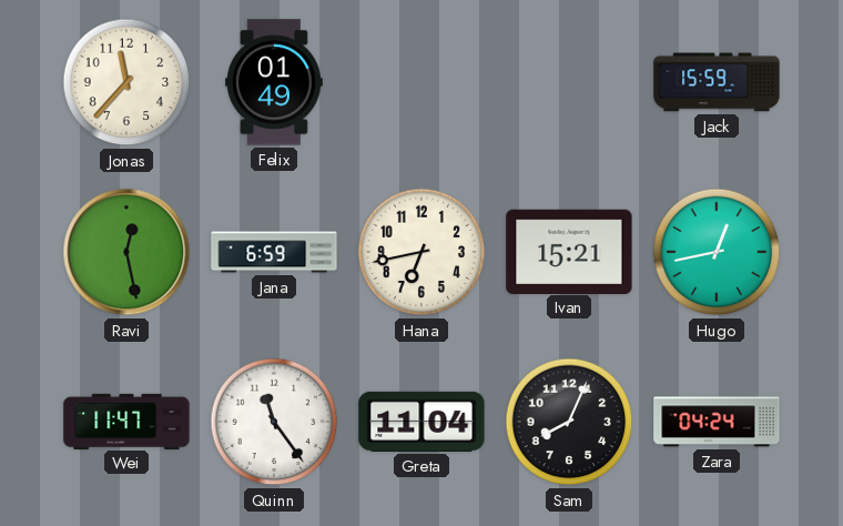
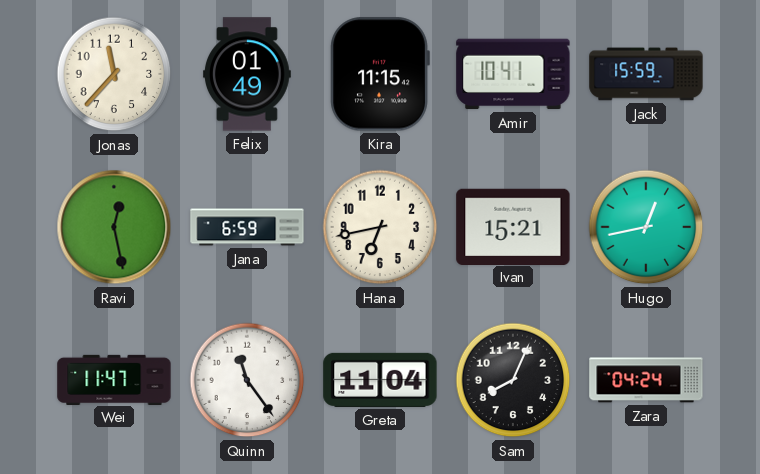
Kira: none -> 11:15 (380, 74)
Amir: none -> 10:41 (513, 74)
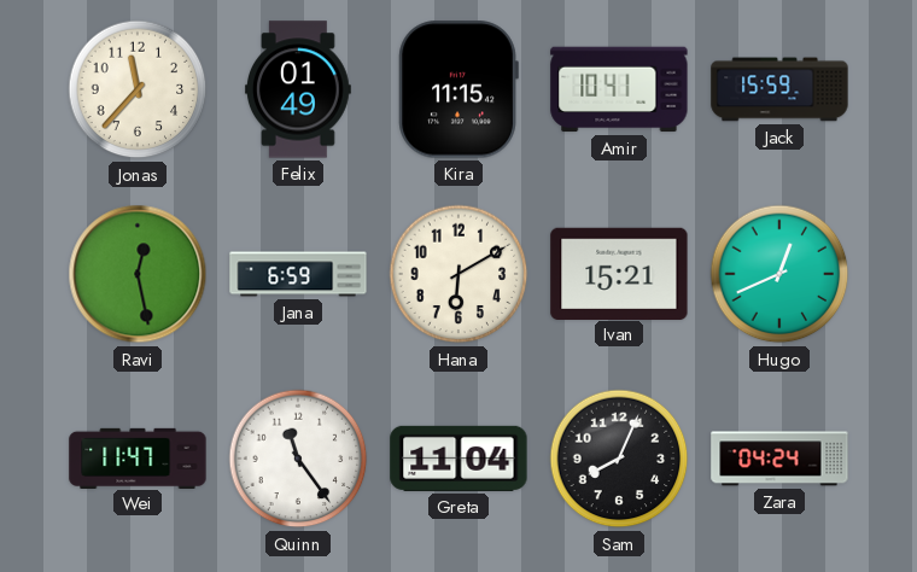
Hana: 6:43 -> 6:10 (458, 274)
Hugo: 12:43 -> 12:41 (779, 274)
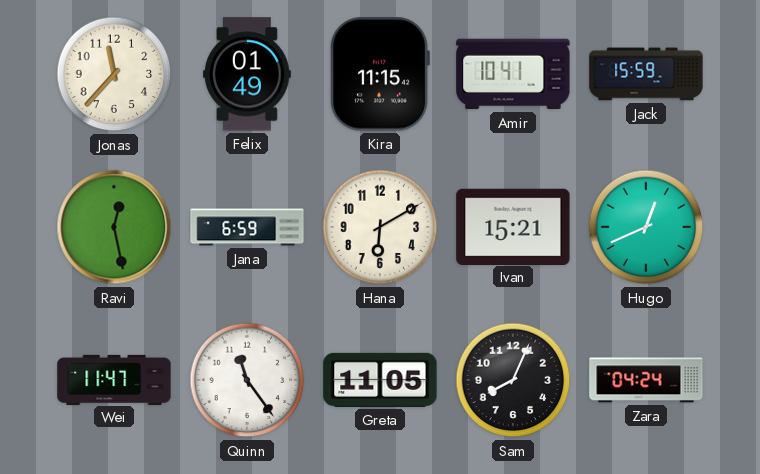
Greta: 11:04 -> 11:05 (380, 380)
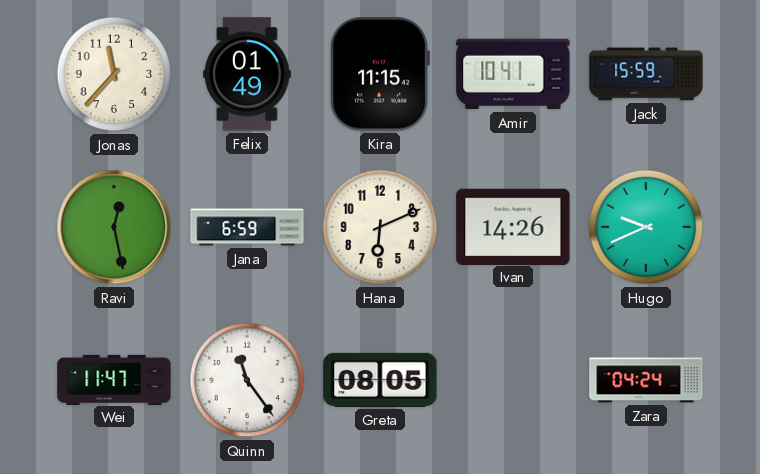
Hana: 6:10 -> 6:11 (380, 227)
Ivan: 15:21 -> 14:26 (513, 226)
Hugo: 12:41 -> 9:41 (646, 227)
Greta: 11:05 -> 08:05 (380, 380)
Sam: 8:04 -> none (513, 380)
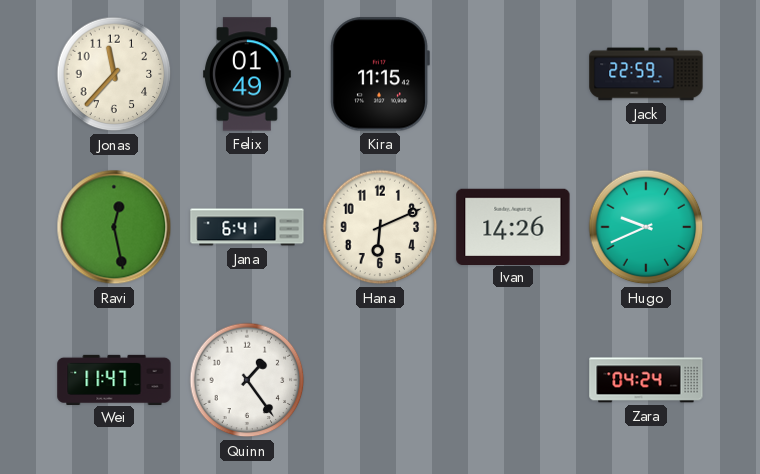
Amir: 10:41 -> none (513, 74)
Jack: 15:59 -> 22:59 (646, 74)
Jana: 6:59 -> 6:41 (247, 227)
Quinn: 11:24 -> 1:24 (247, 380)
Greta: 08:05 -> none (380, 380)
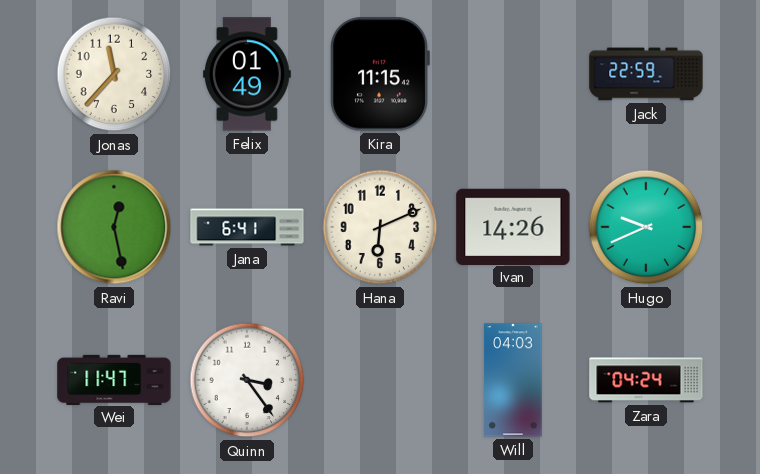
Quinn: 1:24 -> 3:24 (247, 380)
Will: none -> 04:03 (513, 380)
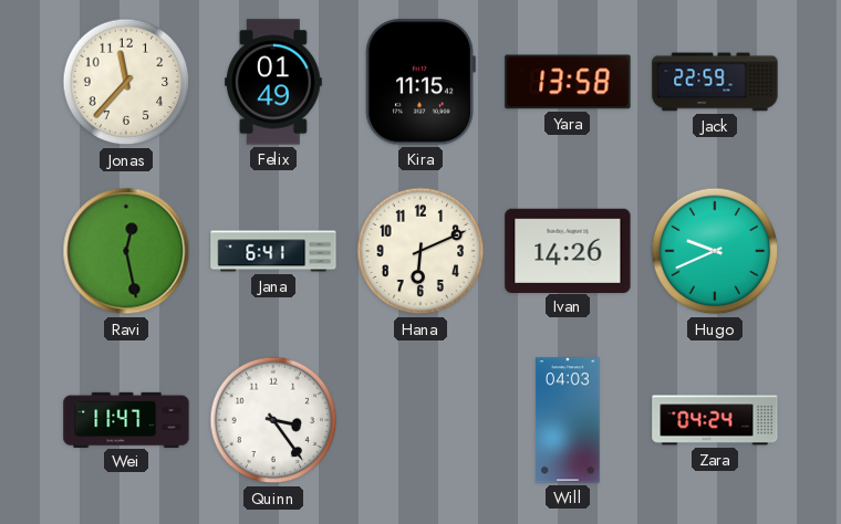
Yara: none -> 13:58 (568, 82)
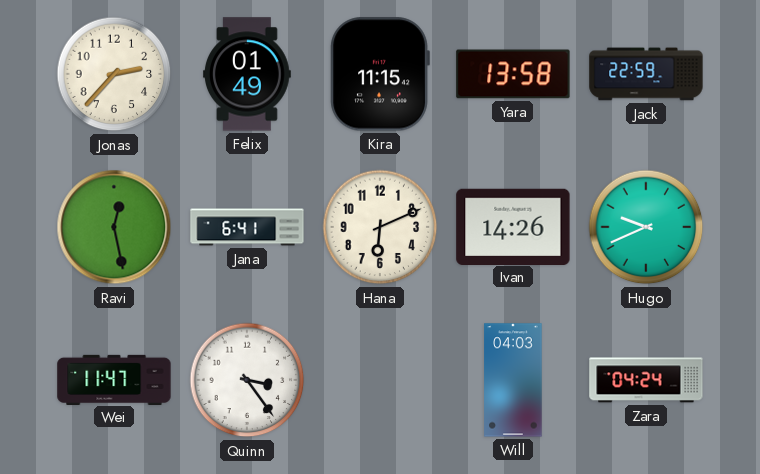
Jonas: 11:37 -> 2:37 (114, 74)
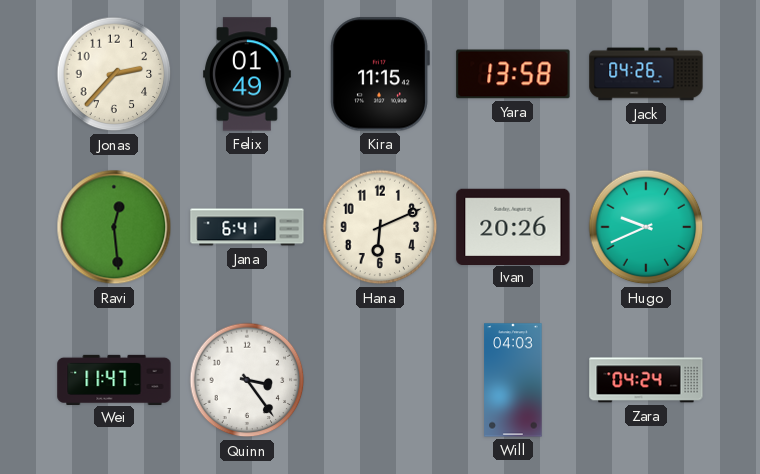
Jack: 22:59 -> 04:26 (646, 74)
Ravi: 12:28 -> 12:29 (114, 227)
Ivan: 14:26 -> 20:26 (513, 226)
